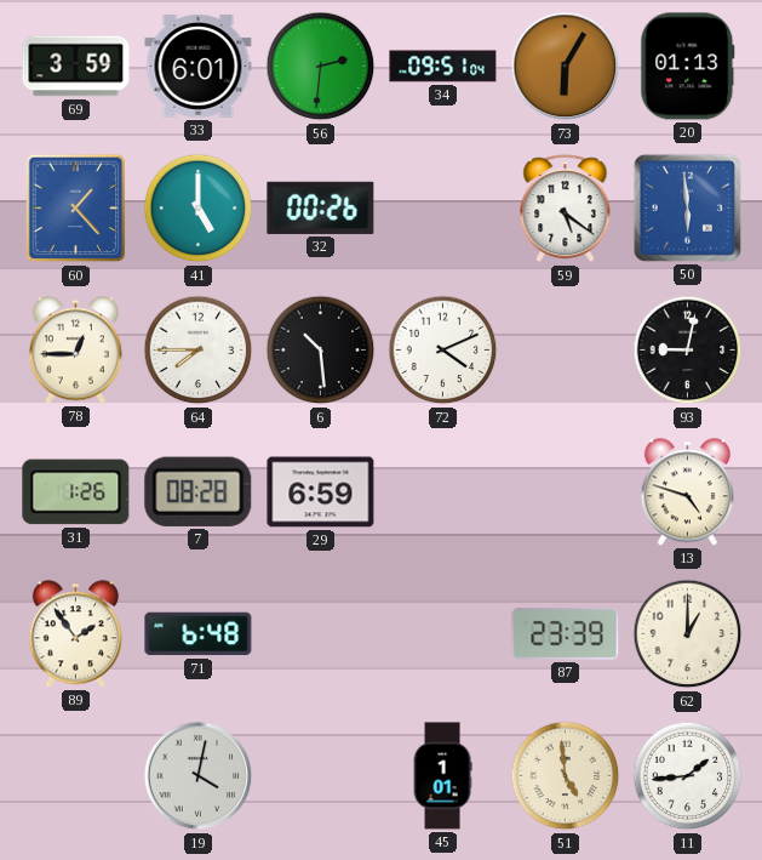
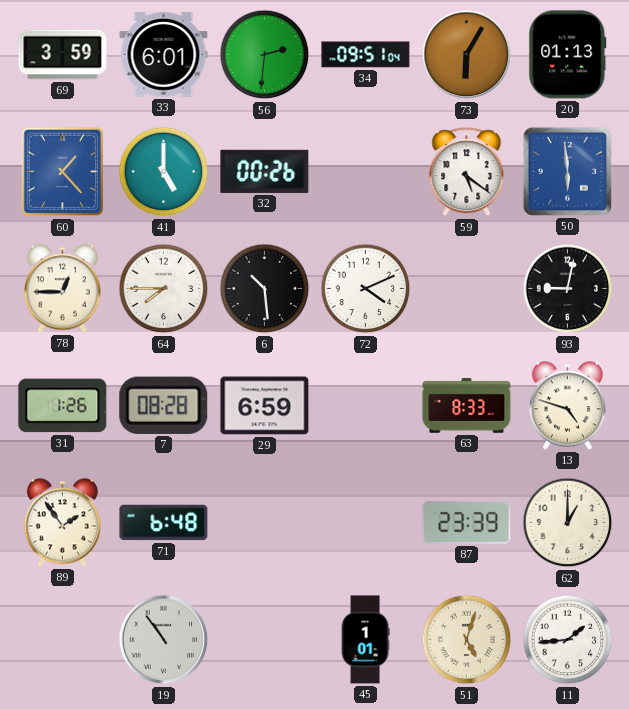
63: none -> 8:33 (467, 406)
19: 4:02 -> 10:54 (164, 640)
51: 4:59 -> 5:03 (467, 640)
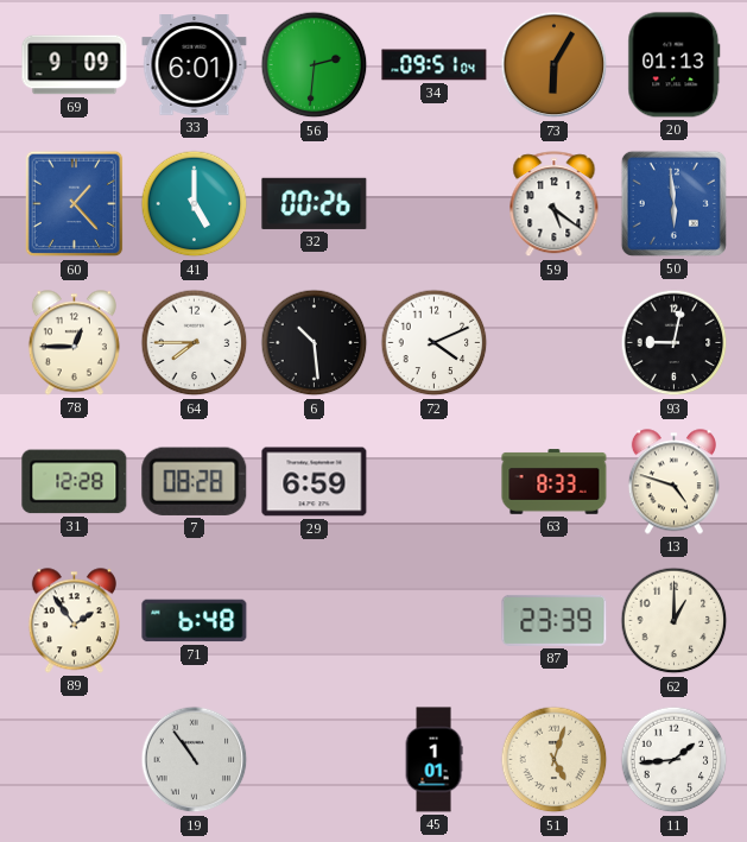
69: 3:59 -> 9:09 (75, 65)
31: 1:26 -> 12:28 (75, 482)
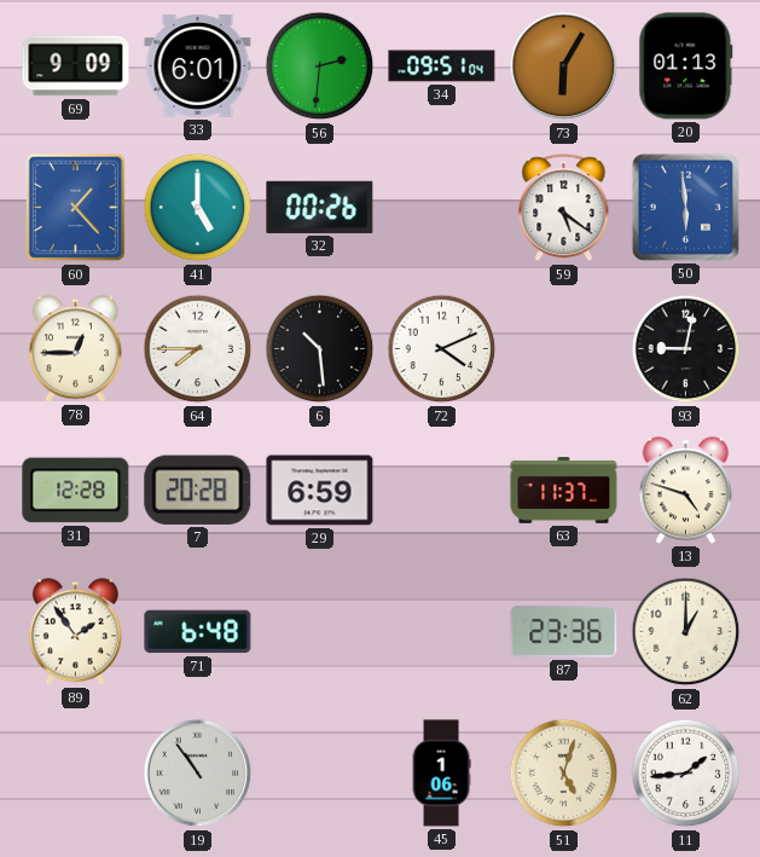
7: 08:28 -> 20:28 (198, 490)
63: 8:33 -> 11:37 (564, 491)
87: 23:39 -> 23:36 (564, 631)
45: 1:01 -> 1:06 (441, 774)
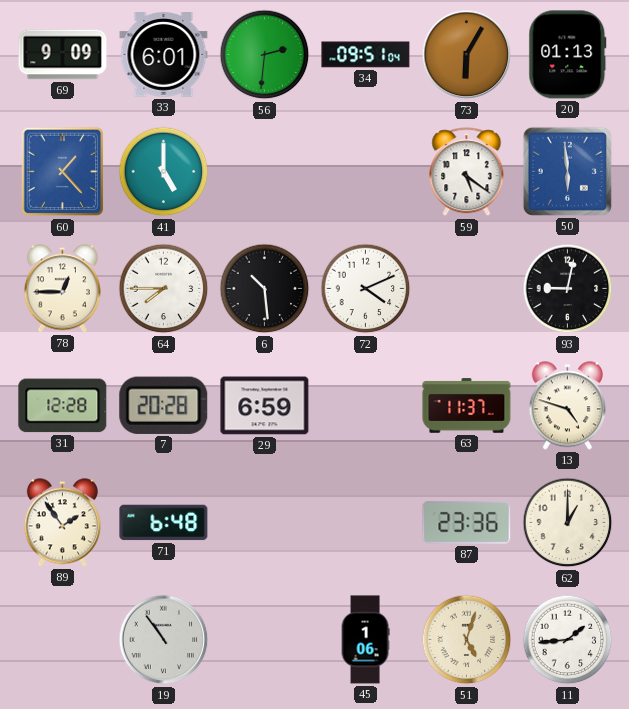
32: 00:26 -> none (320, 207)
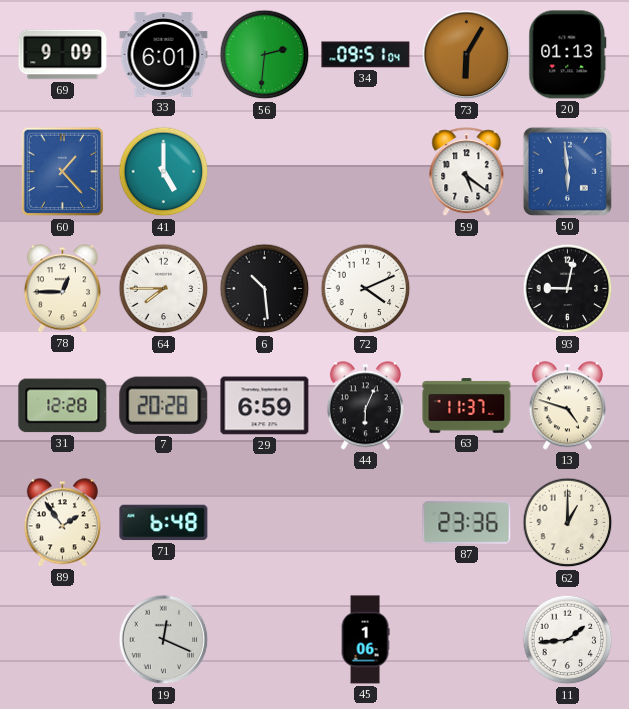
44: none -> 6:04 (365, 406)
19: 10:54 -> 12:19 (164, 640)
51: 5:03 -> none (467, 640)
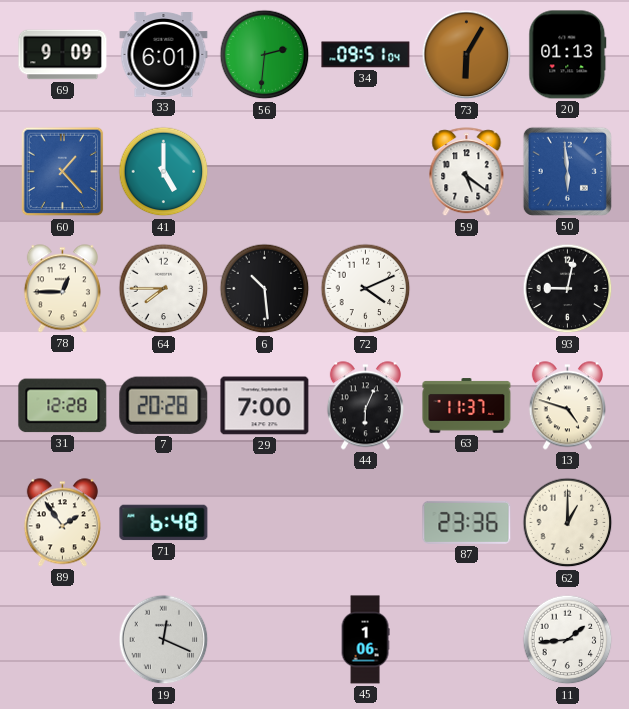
29: 6:59 -> 7:00 (265, 406)
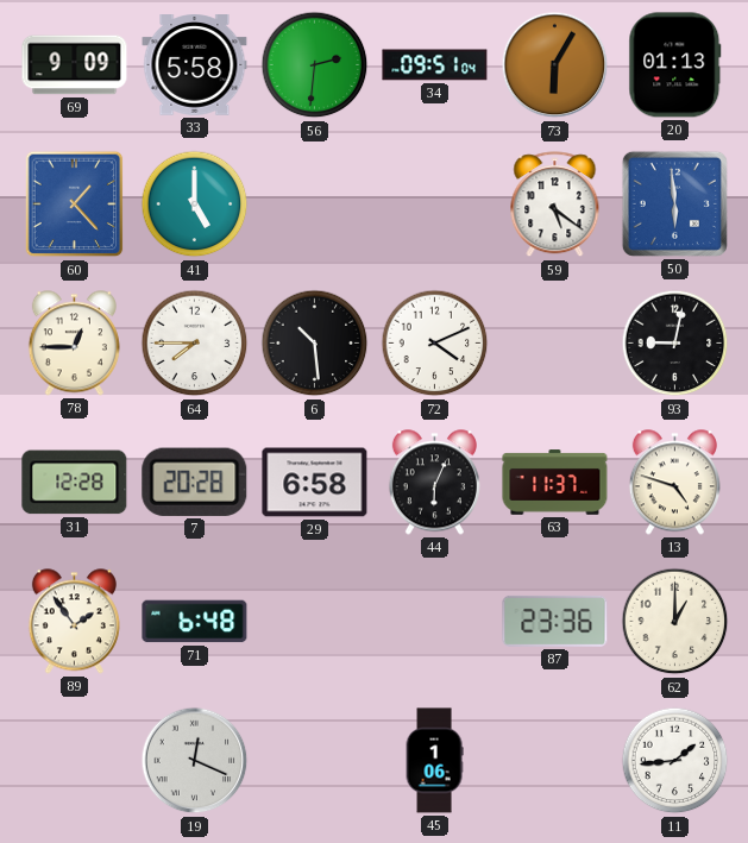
33: 6:01 -> 5:58 (195, 65)
29: 7:00 -> 6:58 (315, 483)
